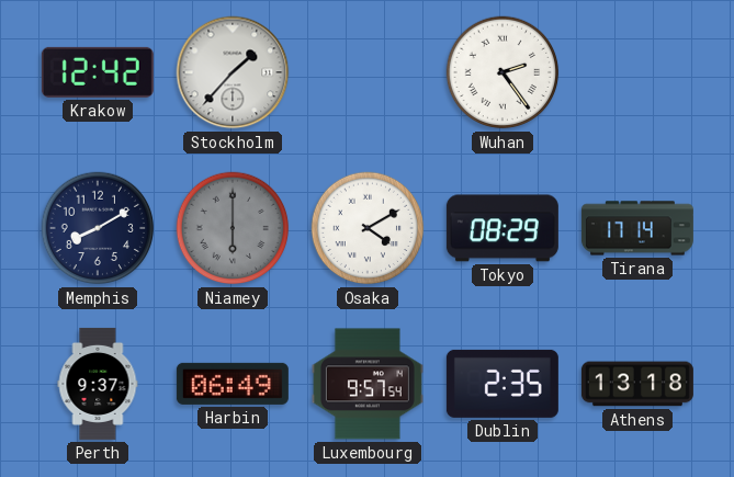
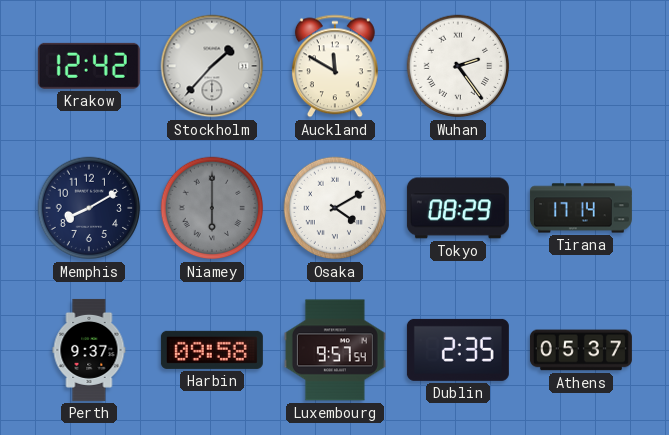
Auckland: none -> 11:50 (335, 66)
Harbin: 06:49 -> 09:58 (212, 350)
Athens: 13:18 -> 05:37 (581, 350)
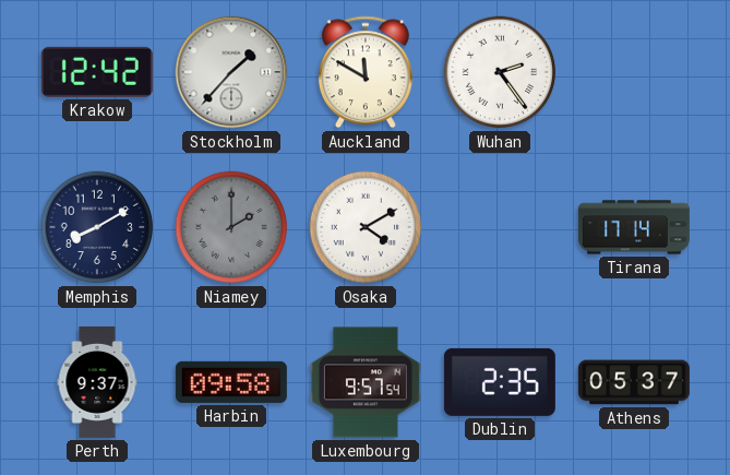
Niamey: 6:00 -> 2:00 (231, 227)
Tokyo: 08:29 -> none (458, 208)
